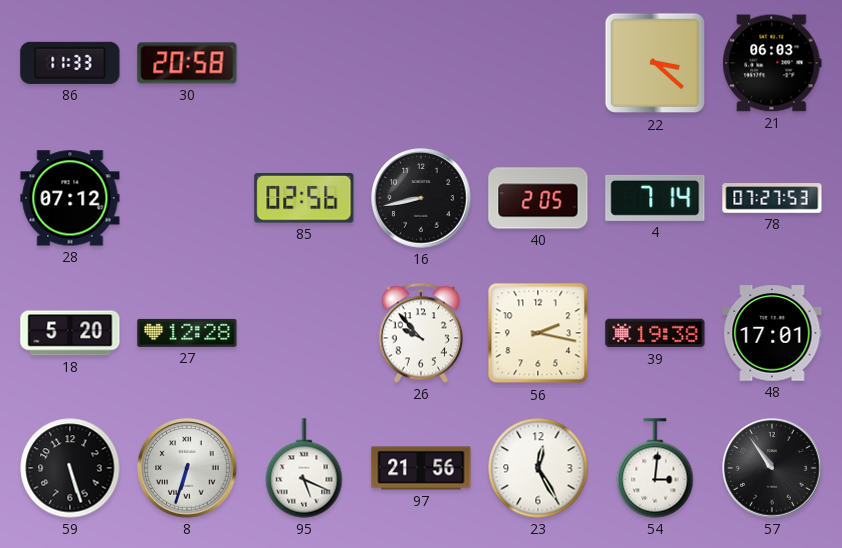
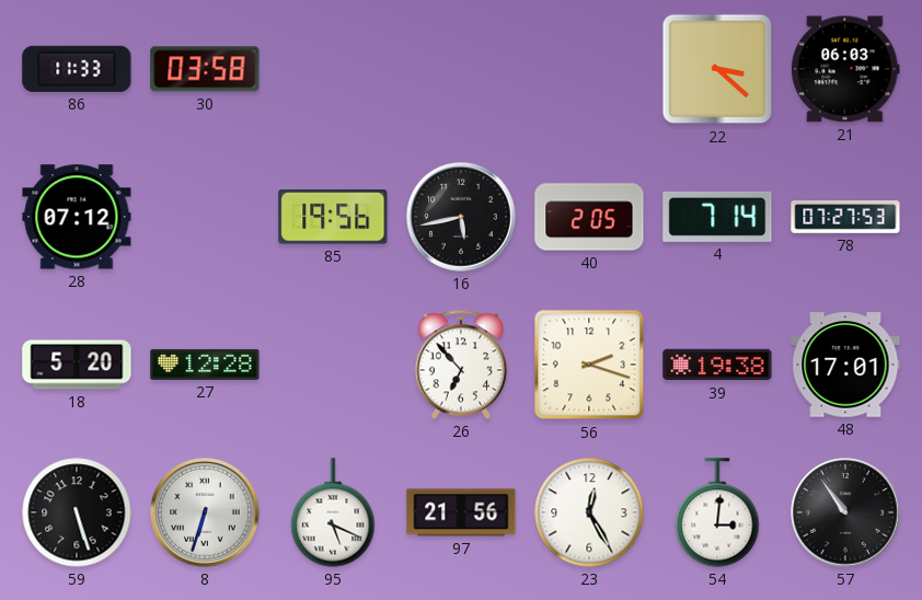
30: 20:58 -> 03:58 (205, 69)
85: 02:56 -> 19:56 (333, 218)
16: 8:43 -> 5:43 (461, 217)
26: 9:53 -> 6:53 (461, 365)
56: 2:17 -> 2:18 (589, 365)
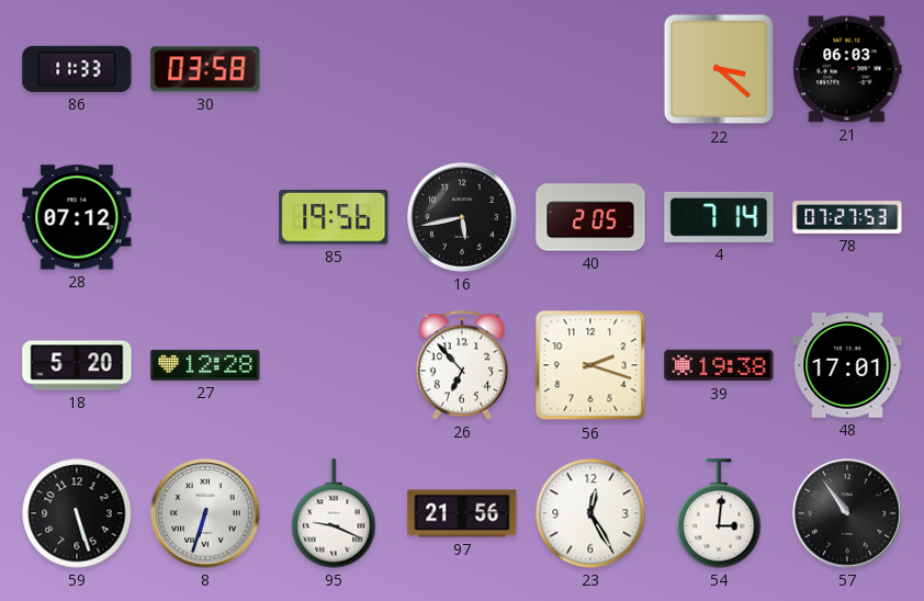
95: 5:19 -> 9:19 (334, 513)
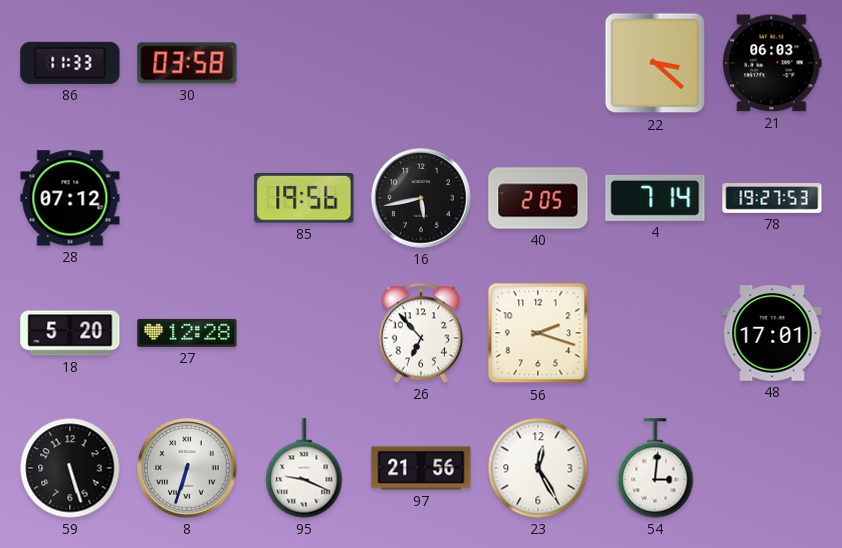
78: 07:27 -> 19:27 (772, 198)
39: 19:38 -> none (719, 365)
57: 10:54 -> none (847, 513)
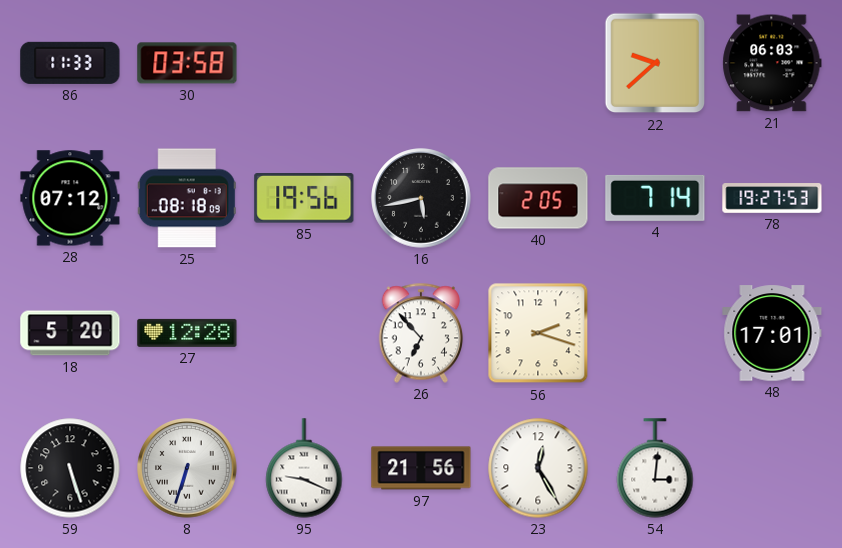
22: 3:22 -> 9:38 (655, 63)
25: none -> 08:18 (187, 198)
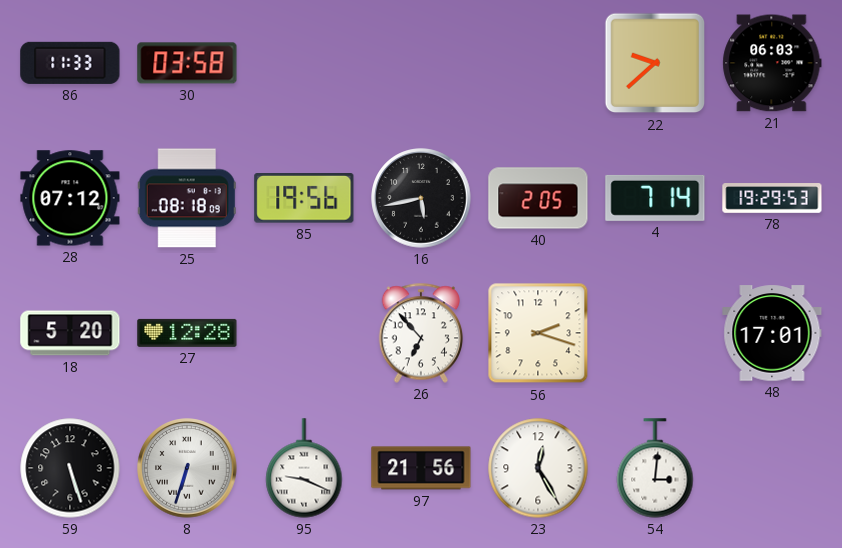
78: 19:27 -> 19:29 (772, 198)
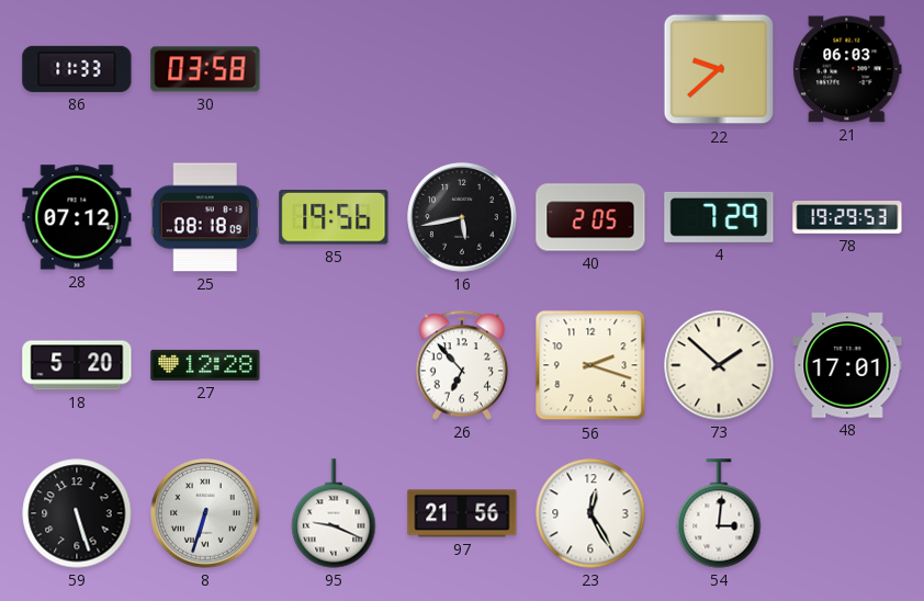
4: 7:14 -> 7:29 (719, 217)
73: none -> 1:52 (719, 365)
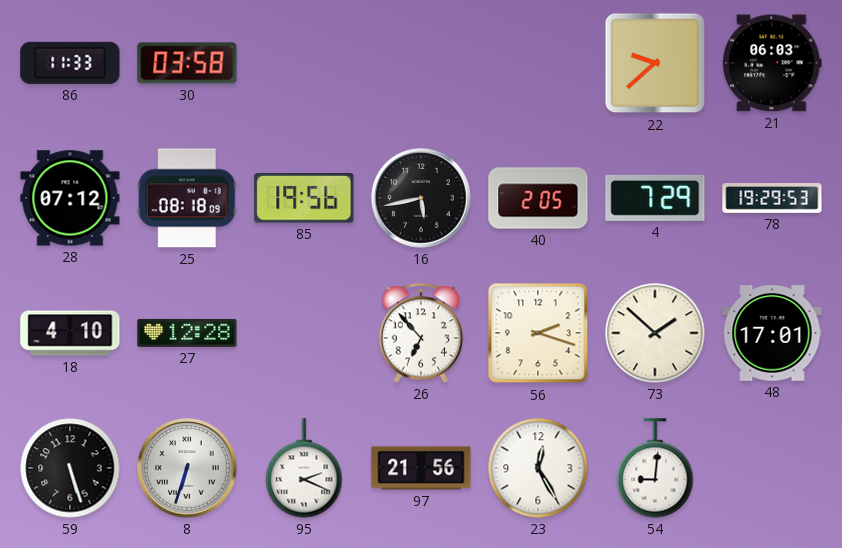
18: 5:20 -> 4:10 (70, 333)
95: 9:19 -> 2:19 (304, 468)
54: 3:01 -> 9:01 (655, 468)
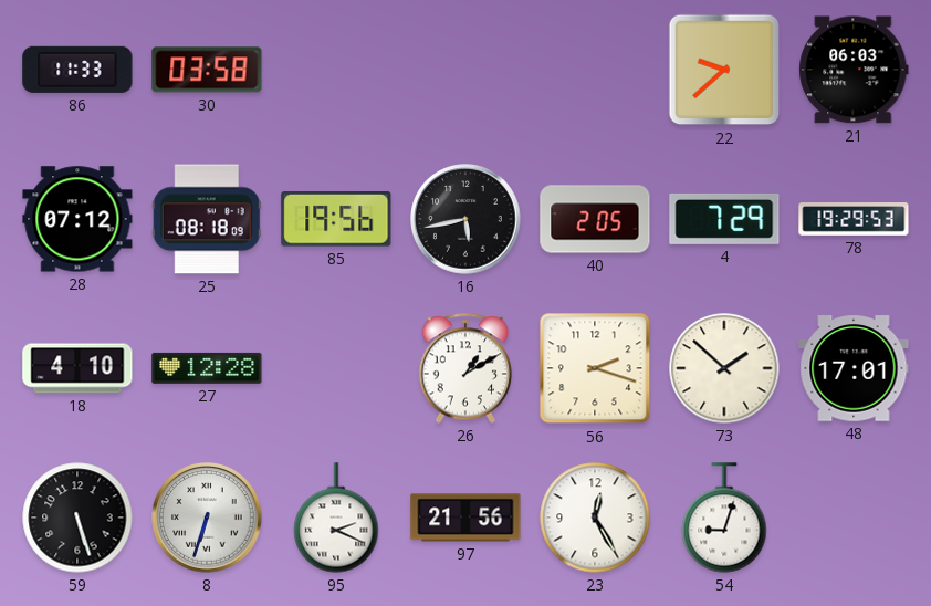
26: 6:53 -> 1:10 (465, 368)
54: 9:01 -> 9:03 (724, 518)
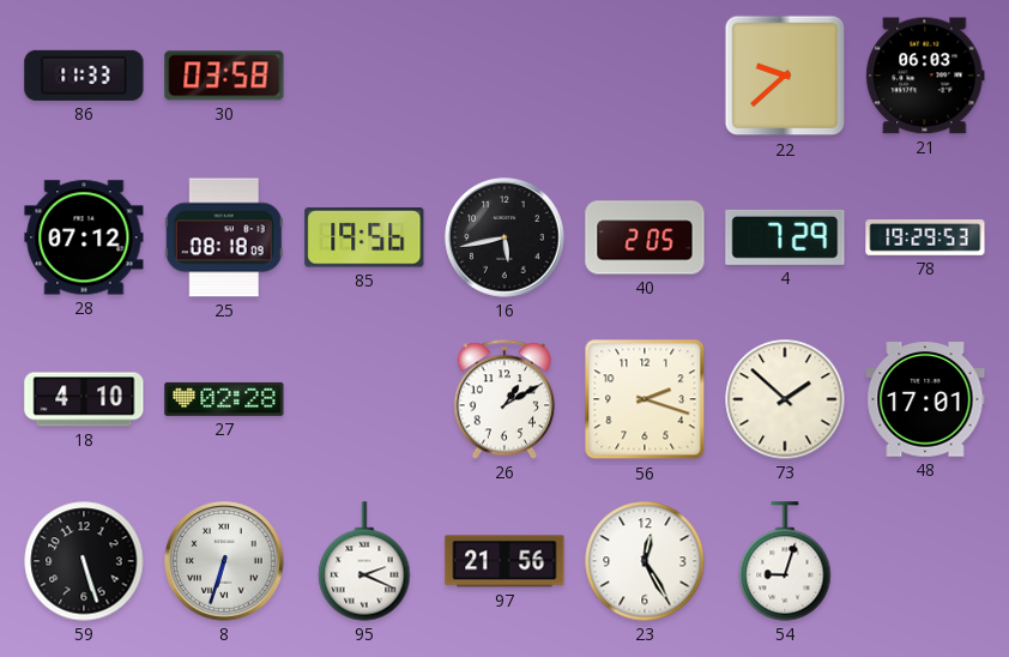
27: 12:28 -> 02:28 (224, 399)
